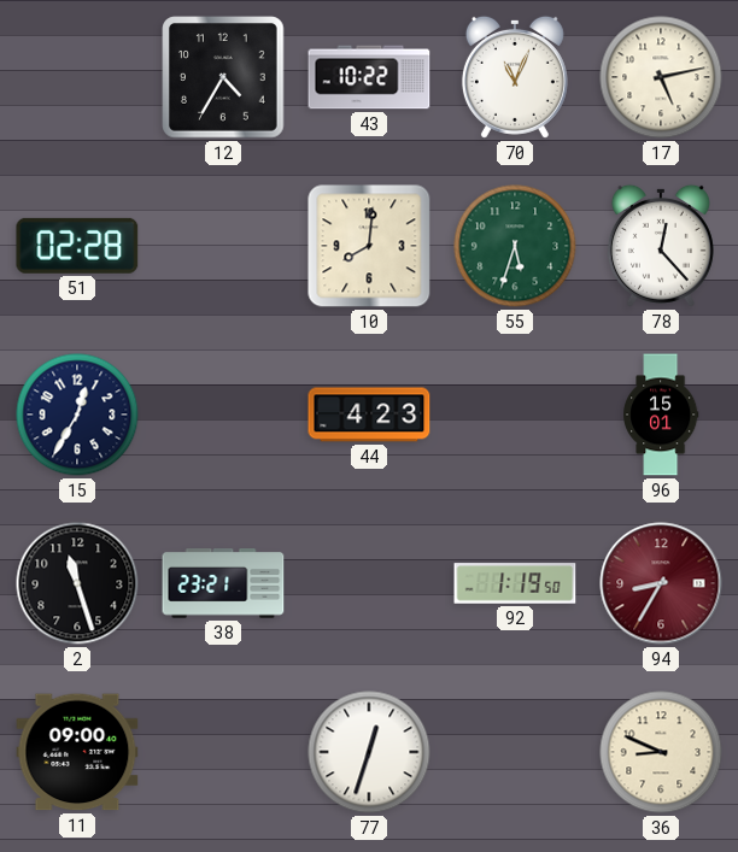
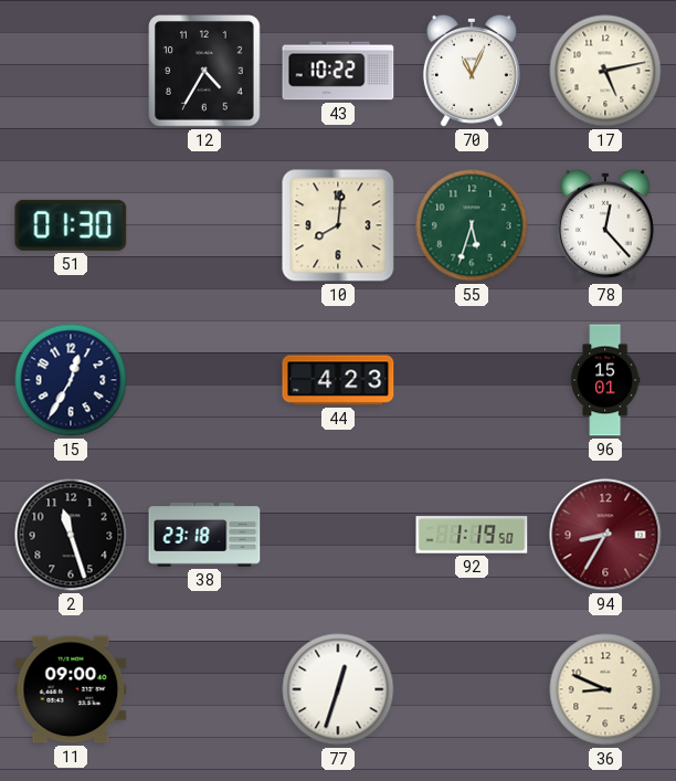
51: 02:28 -> 01:30 (71, 225)
38: 23:21 -> 23:18 (204, 535)
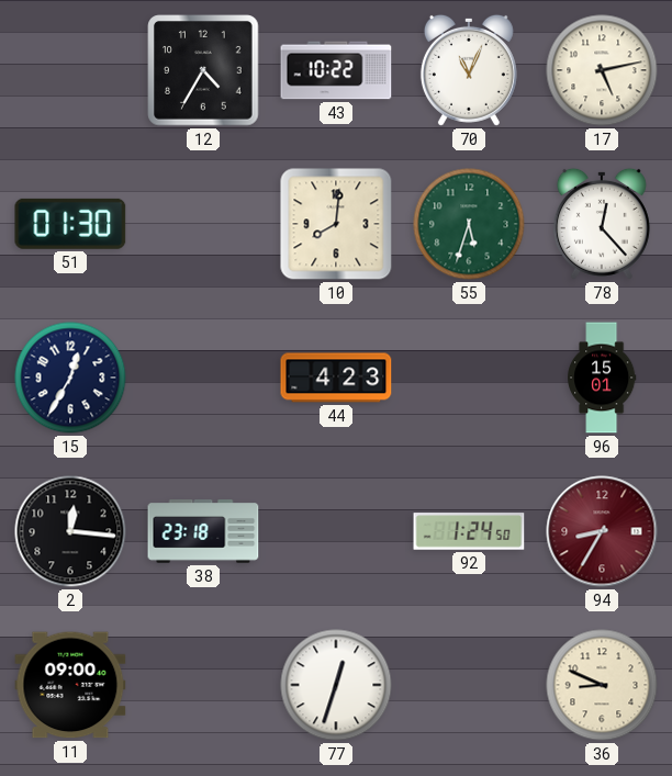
2: 11:27 -> 12:16 (70, 531)
92: 1:19 -> 1:24 (469, 531)
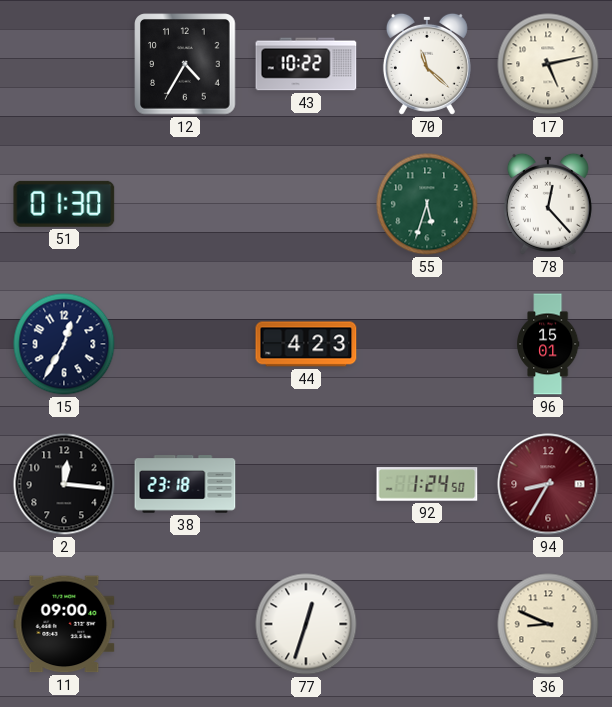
70: 11:04 -> 11:22 (427, 64)
10: 8:01 -> none (336, 224)
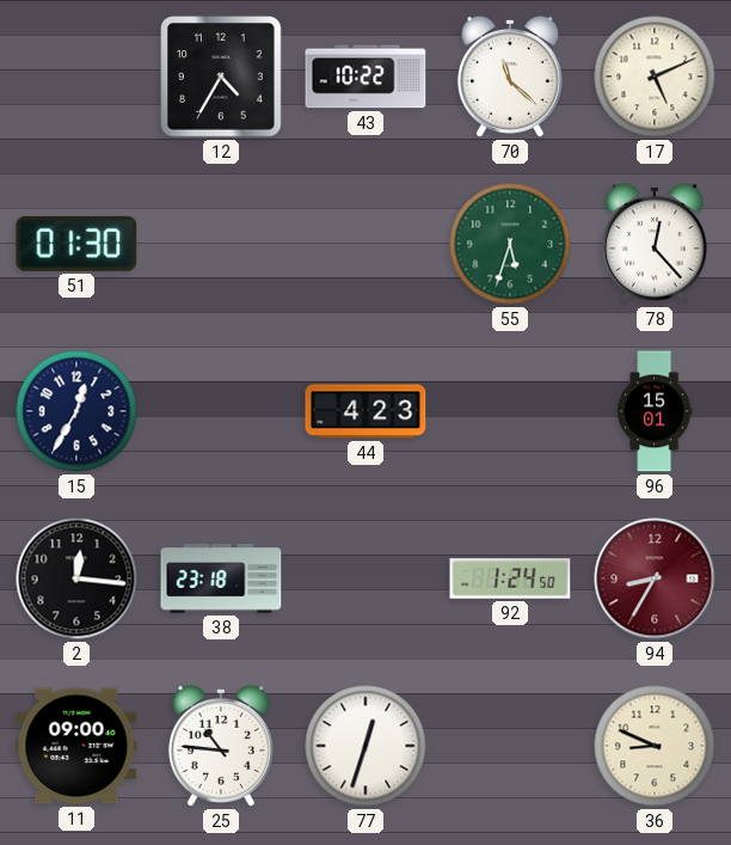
17: 5:13 -> 5:11 (655, 76)
25: none -> 10:46 (221, 746)
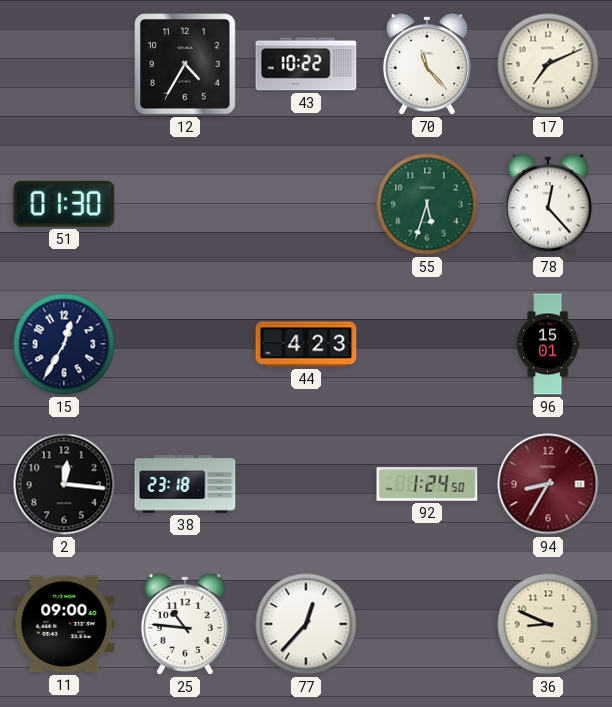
70: 11:22 -> 11:23 (427, 64)
17: 5:11 -> 7:11 (548, 64)
77: 12:33 -> 12:37 (306, 624)
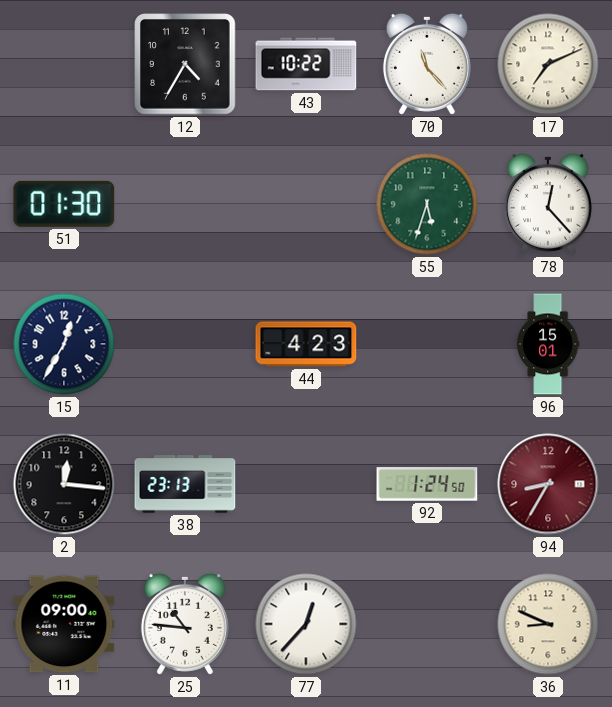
38: 23:18 -> 23:13 (185, 484)
